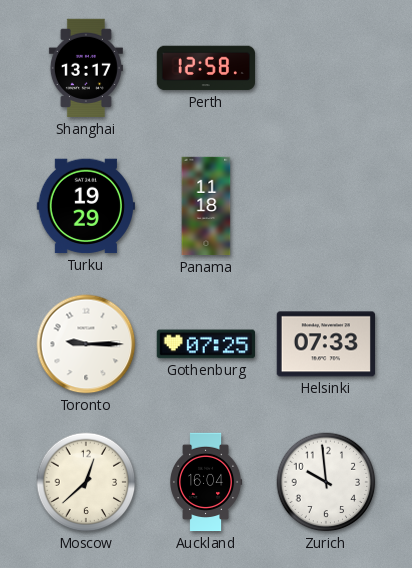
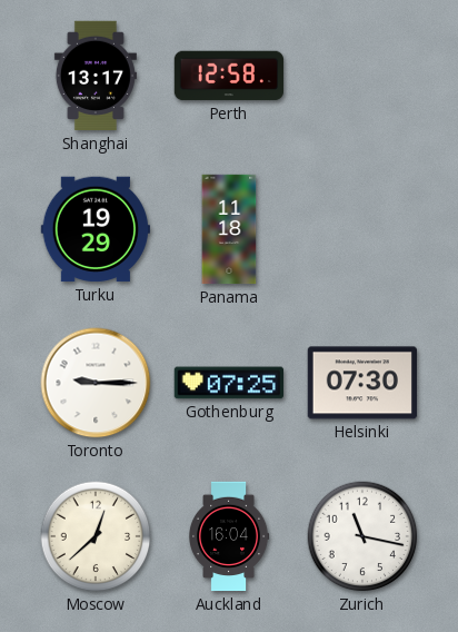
Helsinki: 07:33 -> 07:30 (361, 383)
Zurich: 9:59 -> 11:17 (362, 536)
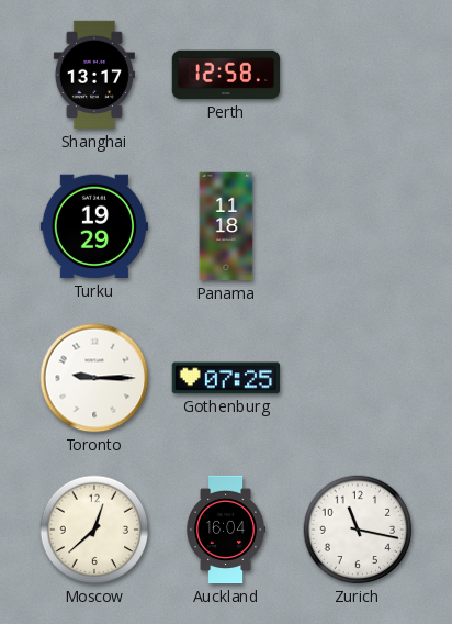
Helsinki: 07:30 -> none (361, 383)
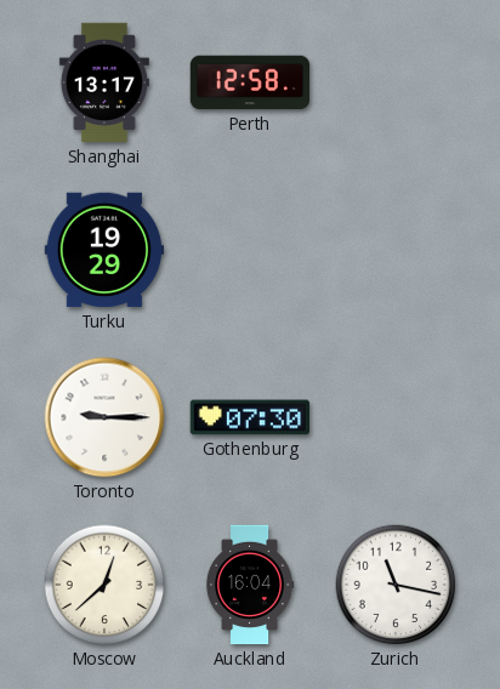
Panama: 11:18 -> none (226, 226)
Gothenburg: 07:25 -> 07:30 (249, 417)
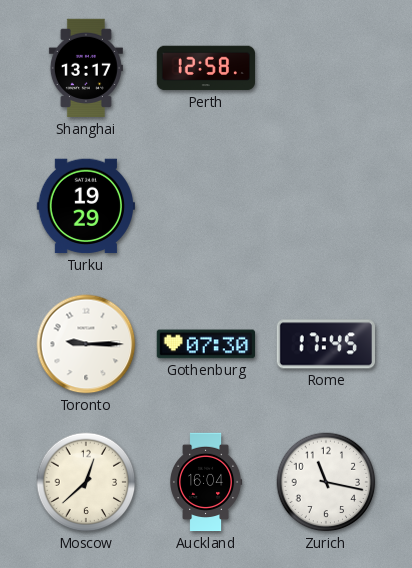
Rome: none -> 17:45 (325, 344)
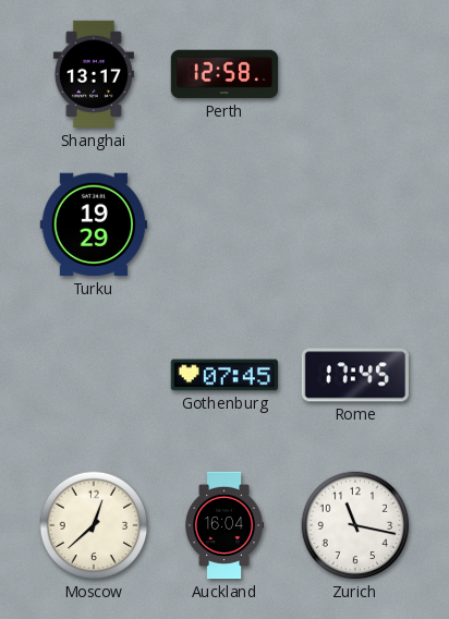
Toronto: 9:15 -> none (86, 344)
Gothenburg: 07:30 -> 07:45 (223, 375)
